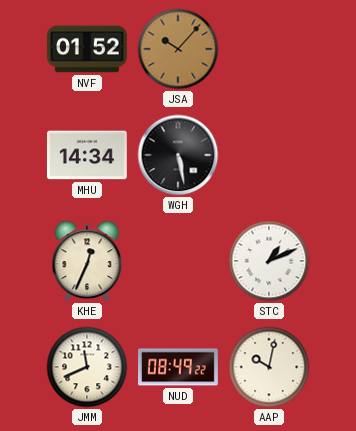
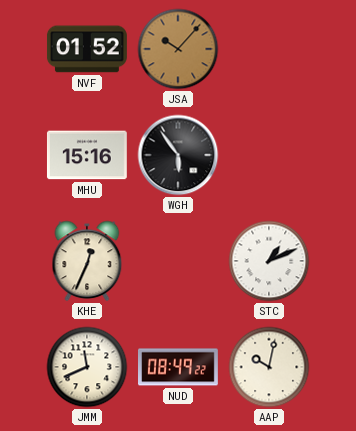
MHU: 14:34 -> 15:16 (87, 155)
WGH: 5:28 -> 5:54 (178, 155)
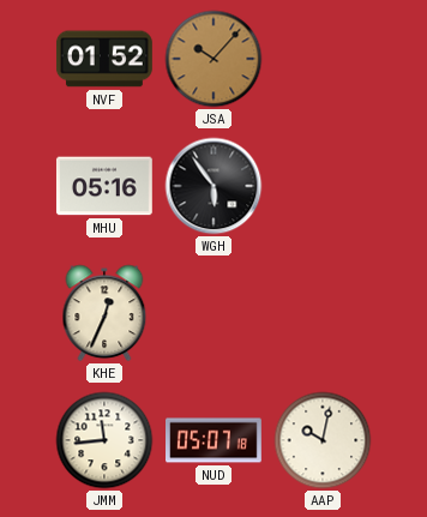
MHU: 15:16 -> 05:16 (104, 186)
STC: 1:11 -> none (269, 261)
JMM: 11:41 -> 11:44 (104, 440)
NUD: 08:49 -> 05:07 (215, 440)
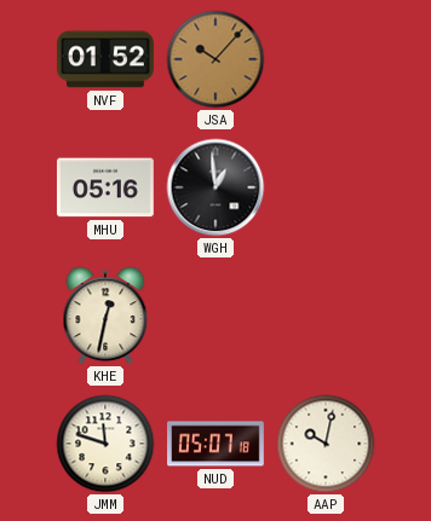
WGH: 5:54 -> 12:59 (215, 187)
KHE: 12:34 -> 12:32 (105, 316)
JMM: 11:44 -> 11:48 (105, 444)
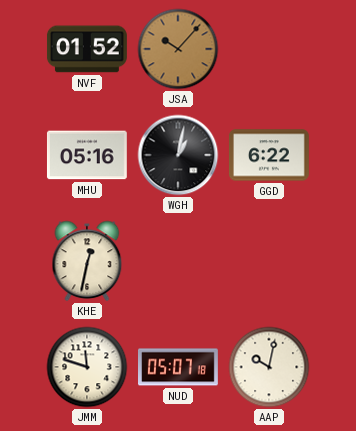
WGH: 12:59 -> 1:02 (178, 155)
GGD: none -> 6:22 (269, 155)
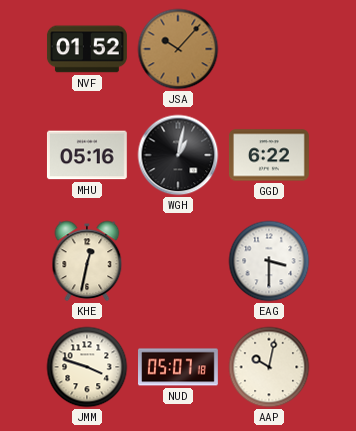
EAG: none -> 3:30 (269, 261)
JMM: 11:48 -> 3:48 (87, 367)
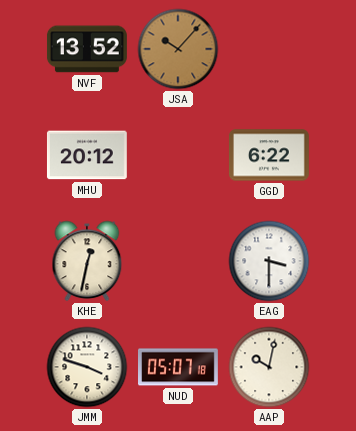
NVF: 01:52 -> 13:52 (87, 49)
MHU: 05:16 -> 20:12 (87, 155)
WGH: 1:02 -> none (178, 155)
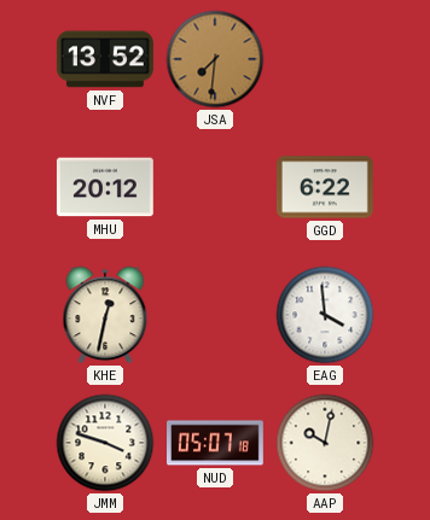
JSA: 10:07 -> 7:31 (215, 59)
EAG: 3:30 -> 3:59 (325, 315)
